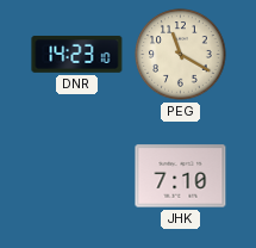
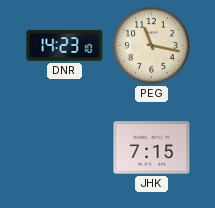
PEG: 11:20 -> 11:17 (152, 46)
JHK: 7:10 -> 7:15 (152, 148)
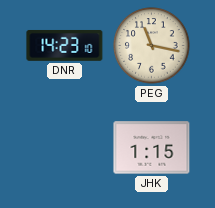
JHK: 7:15 -> 1:15 (152, 148)
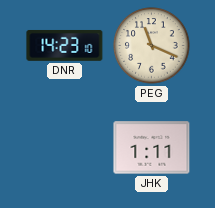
PEG: 11:17 -> 11:19 (152, 46)
JHK: 1:15 -> 1:11 (152, 148)
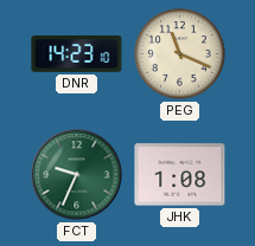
FCT: none -> 9:34 (77, 175)
JHK: 1:11 -> 1:08 (180, 175)
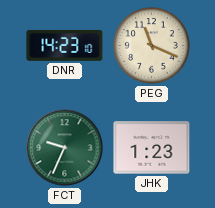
JHK: 1:08 -> 1:23 (152, 148)
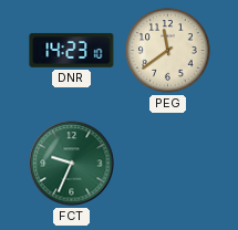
PEG: 11:19 -> 11:39 (168, 51)
JHK: 1:23 -> none (152, 148)
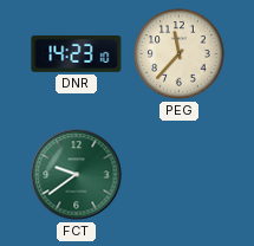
PEG: 11:39 -> 11:37 (180, 54)
FCT: 9:34 -> 9:39 (77, 175)
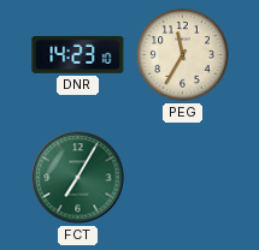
PEG: 11:37 -> 11:35 (183, 55)
FCT: 9:39 -> 7:05 (78, 178)
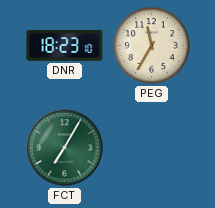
DNR: 14:23 -> 18:23 (65, 45)
